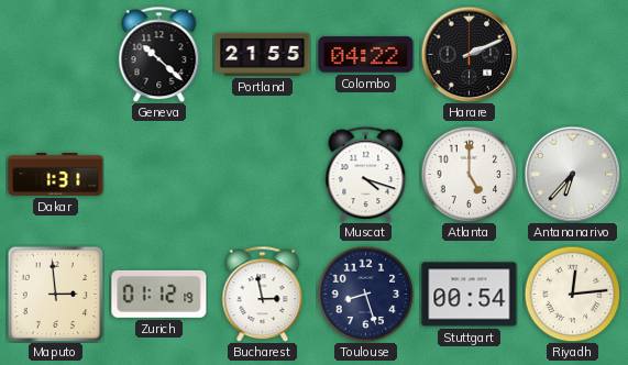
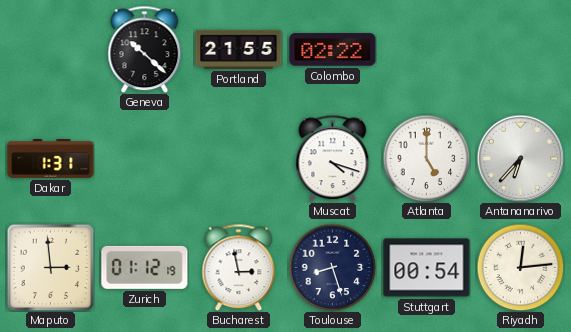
Colombo: 04:22 -> 02:22 (333, 50)
Harare: 2:11 -> none (469, 54)
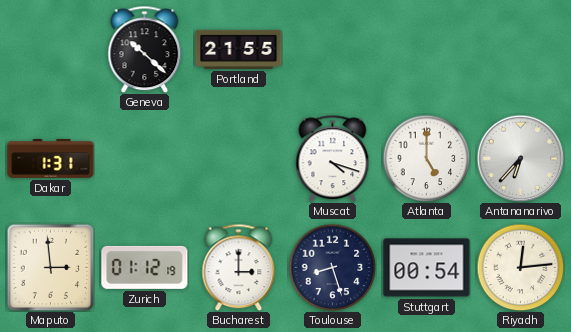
Colombo: 02:22 -> none (333, 50)
Bucharest: 2:58 -> 3:00 (239, 267)
